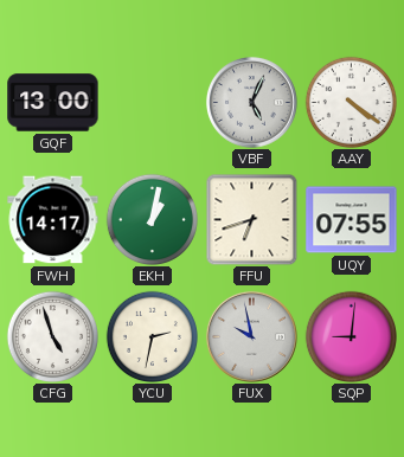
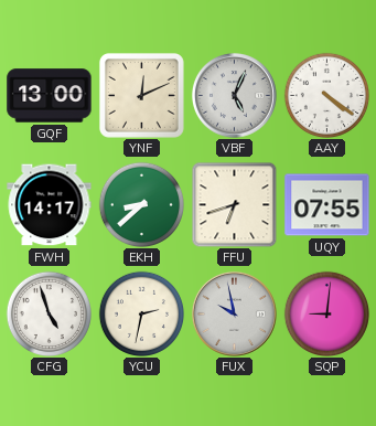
YNF: none -> 12:11 (141, 95)
EKH: 1:02 -> 8:38 (141, 204)
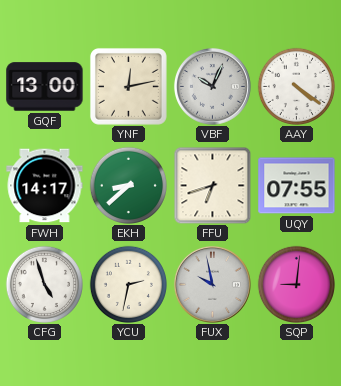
YNF: 12:11 -> 12:13 (128, 86)
VBF: 5:04 -> 10:04 (212, 86)
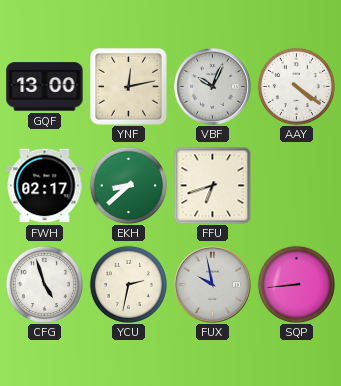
FWH: 14:17 -> 02:17 (45, 186)
UQY: 07:55 -> none (297, 186)
SQP: 9:01 -> 8:44 (296, 284)
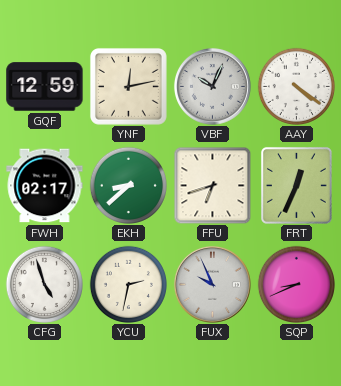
GQF: 13:00 -> 12:59 (45, 87)
FRT: none -> 12:34 (296, 185)
FUX: 9:58 -> 9:56 (212, 284)
SQP: 8:44 -> 8:41 (296, 284)
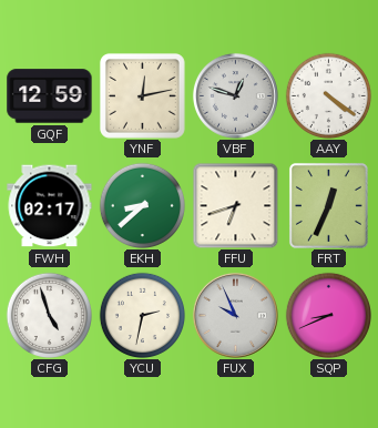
VBF: 10:04 -> 12:48 (235, 95)
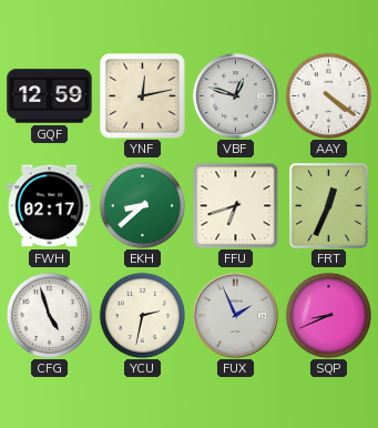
FUX: 9:56 -> 1:56 (235, 315)
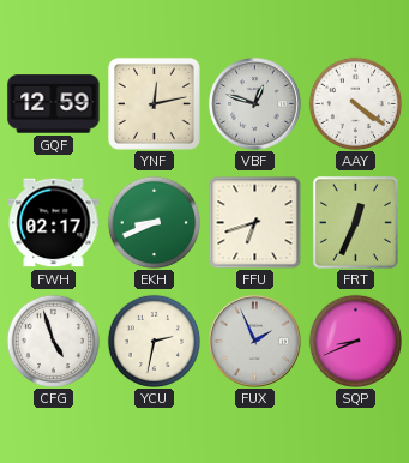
EKH: 8:38 -> 8:41 (154, 222)
